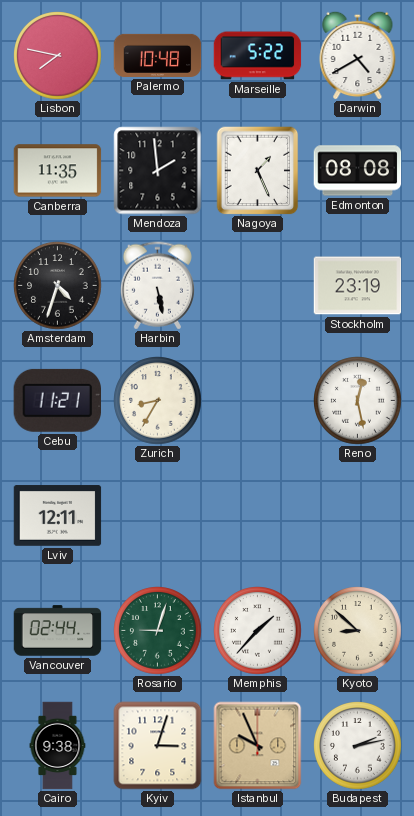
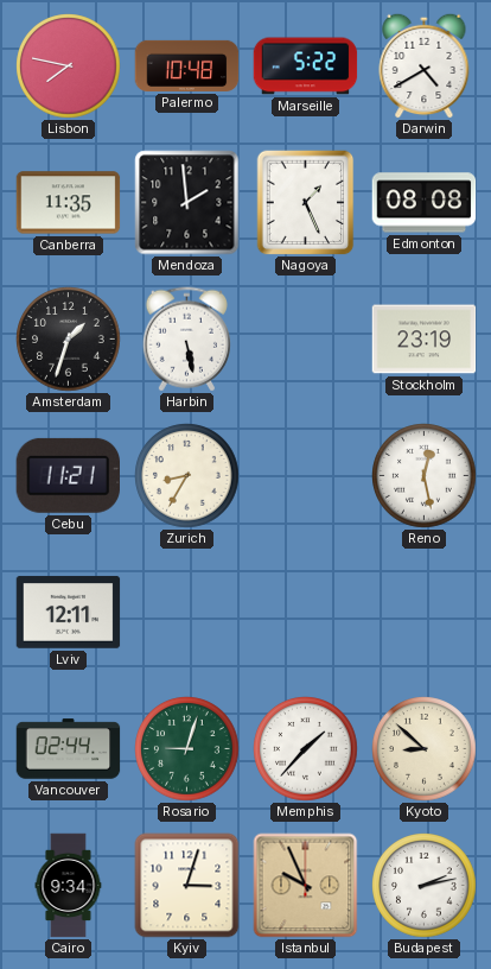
Amsterdam: 4:33 -> 1:33 (69, 340)
Cairo: 9:38 -> 9:34 (69, 886)
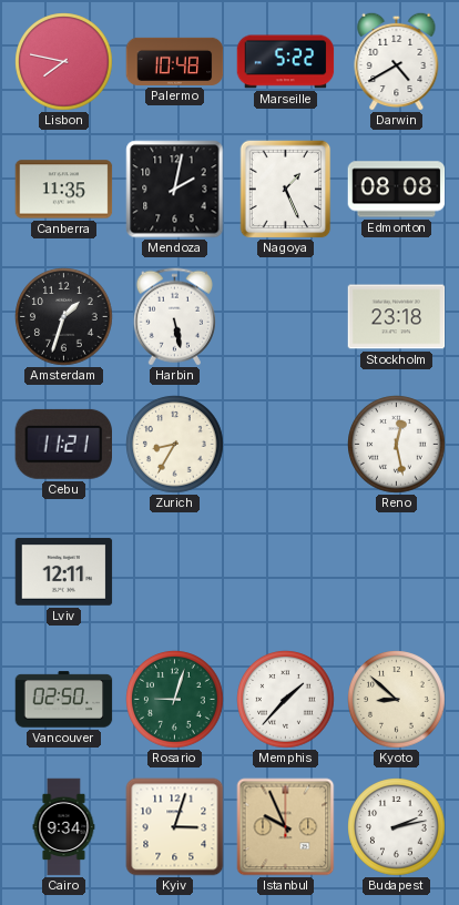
Mendoza: 1:59 -> 2:02 (175, 190)
Stockholm: 23:19 -> 23:18 (397, 317)
Vancouver: 02:44 -> 02:50 (64, 700)
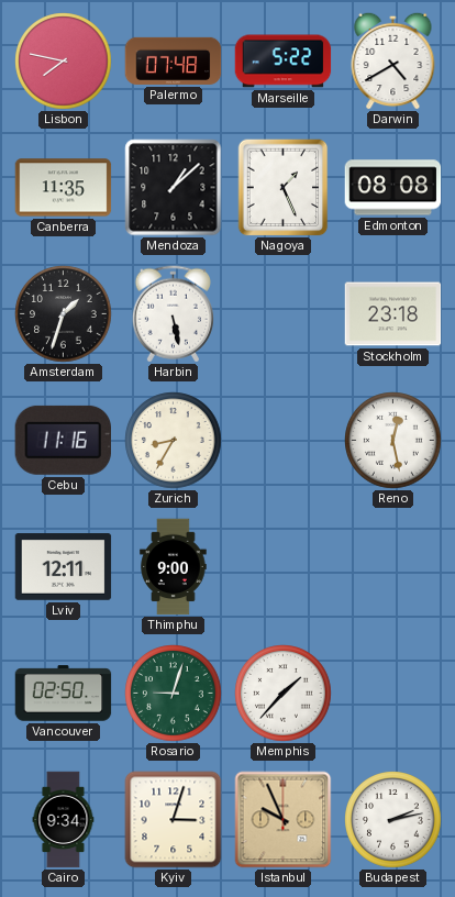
Palermo: 10:48 -> 07:48 (174, 60)
Mendoza: 2:02 -> 1:08 (174, 188)
Cebu: 11:21 -> 11:16 (63, 440)
Thimphu: none -> 9:00 (174, 567)
Kyoto: 8:52 -> none (397, 700)
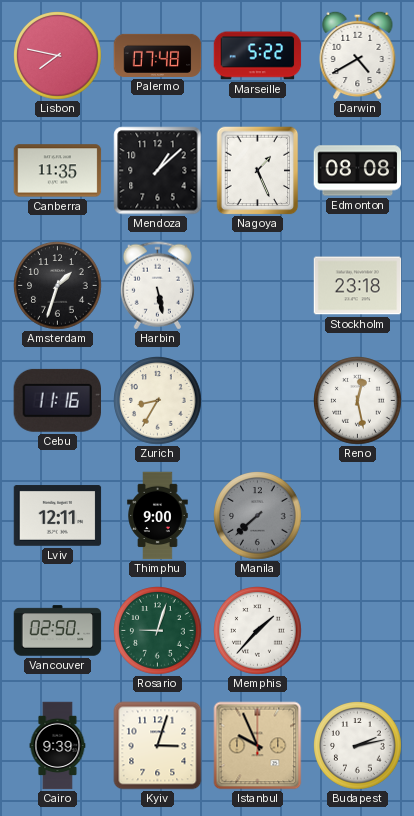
Manila: none -> 7:38 (258, 516)
Cairo: 9:34 -> 9:39 (58, 746)
